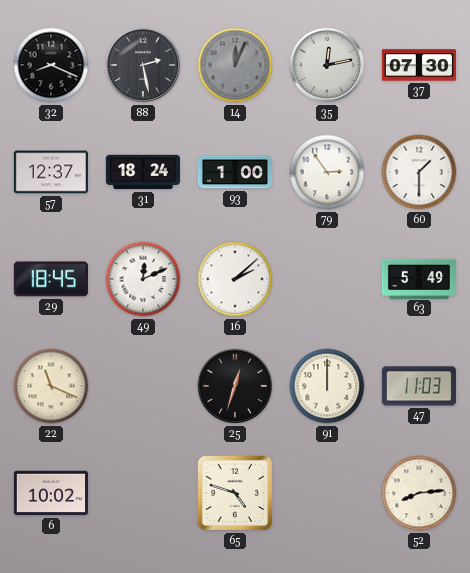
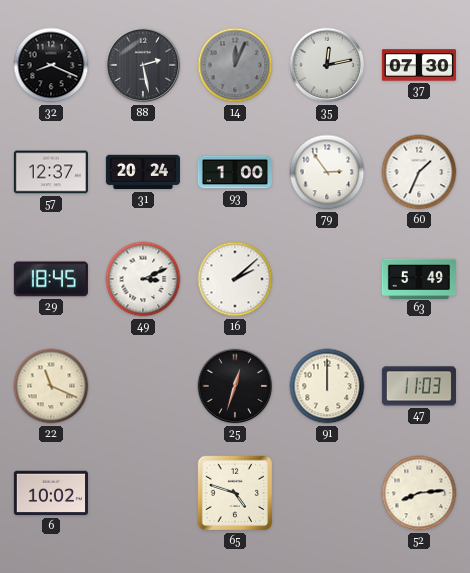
31: 18:24 -> 20:24 (143, 172)
60: 1:30 -> 1:34 (419, 172)
49: 12:11 -> 3:11 (143, 279)
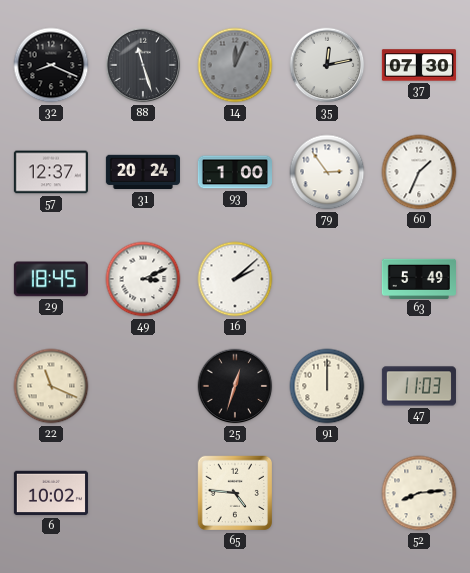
88: 2:28 -> 11:27 (143, 65)
65: 4:48 -> 4:46 (235, 493)
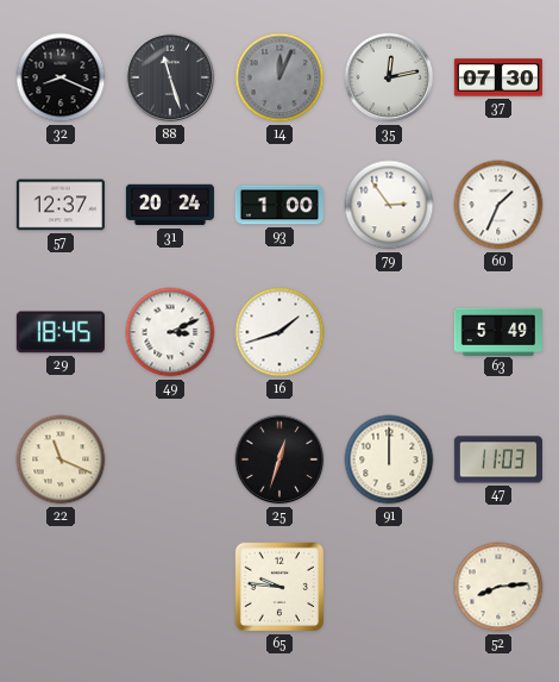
16: 2:08 -> 1:42 (279, 332)
6: 10:02 -> none (51, 493)
65: 4:46 -> 9:46 (279, 587)
